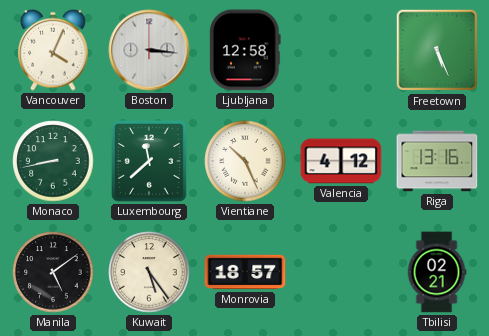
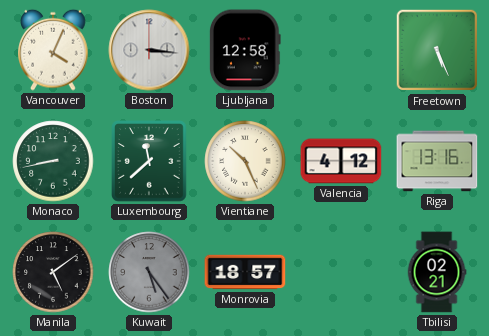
Kuwait dial: cream -> grey (149, 272)
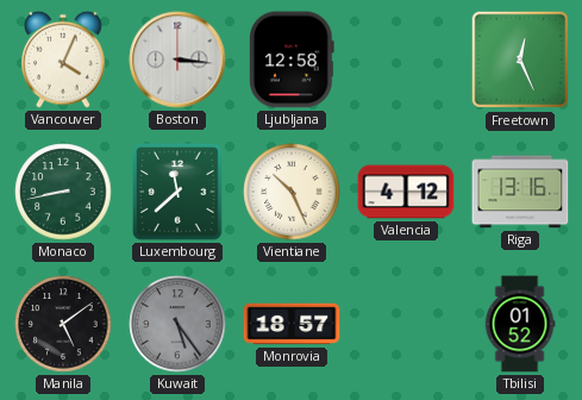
Freetown: 5:26 -> 12:26 (520, 60)
Tbilisi: 02:21 -> 01:52 (520, 324)
